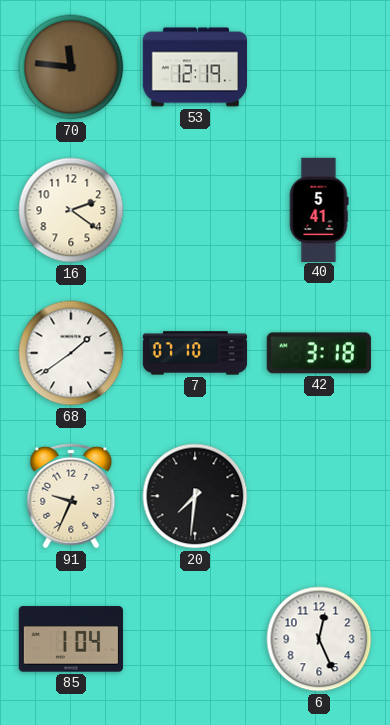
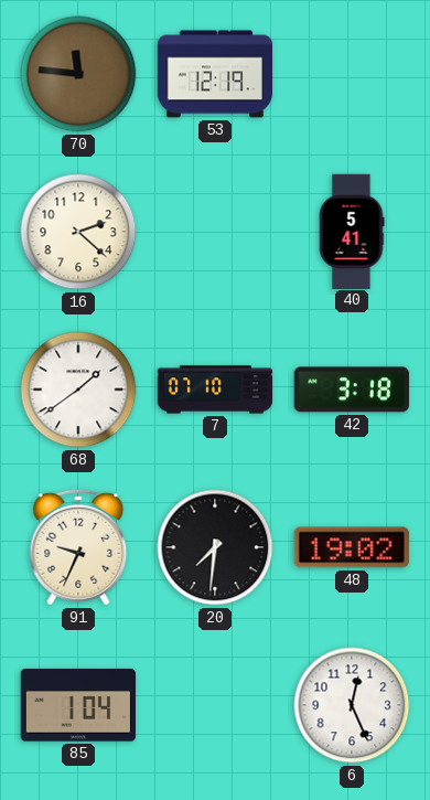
16: 2:21 -> 2:22 (78, 232)
48: none -> 19:02 (352, 547)
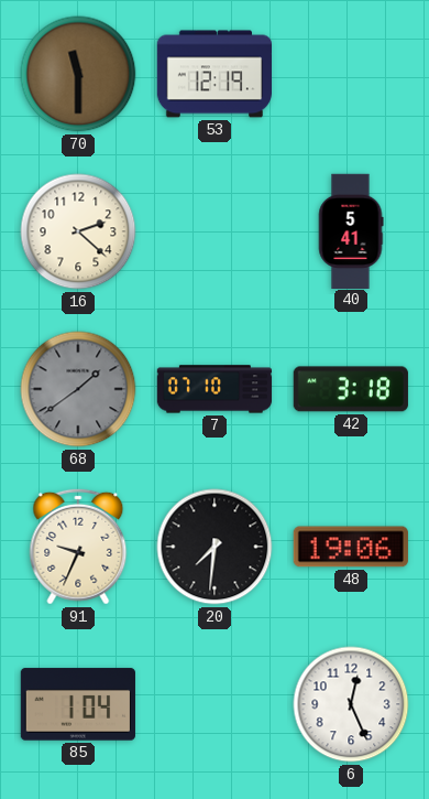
70: 11:46 -> 11:30 (78, 74)
68 dial: white -> grey (78, 389)
48: 19:02 -> 19:06 (351, 547)
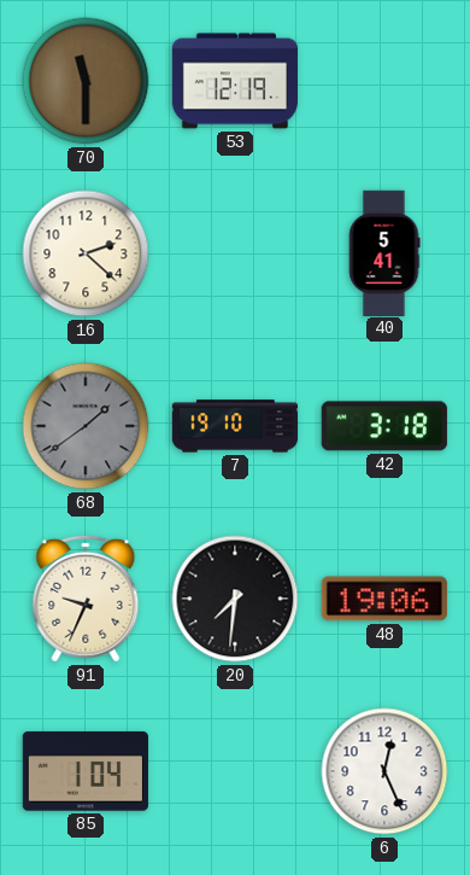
7: 07:10 -> 19:10 (235, 426)
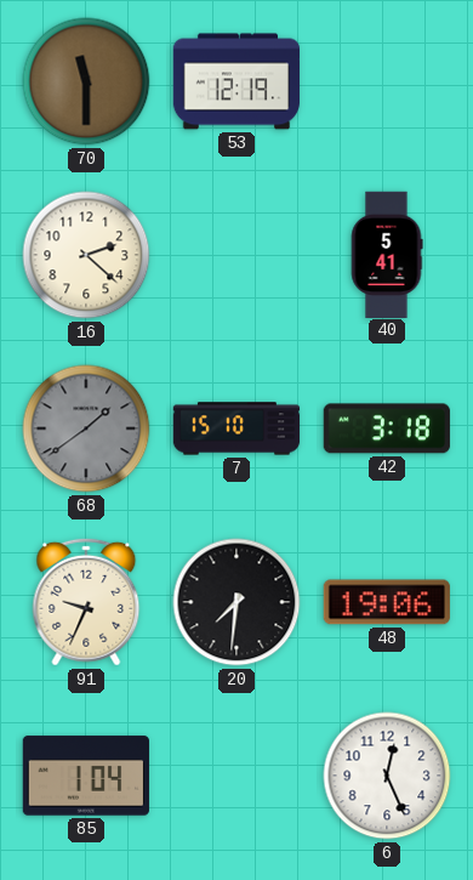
7: 19:10 -> 15:10 (236, 428)
